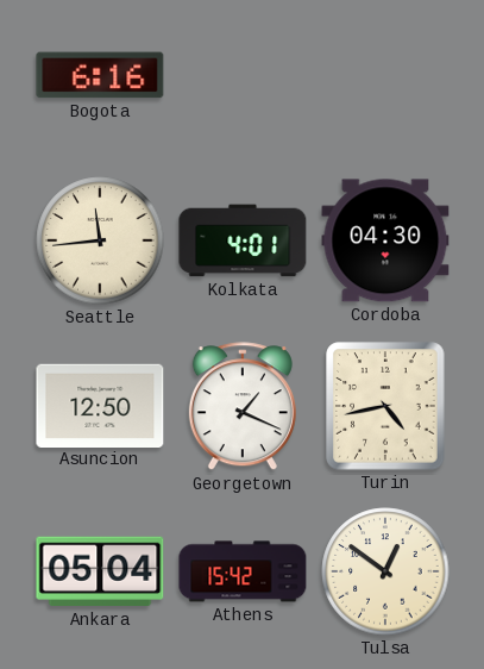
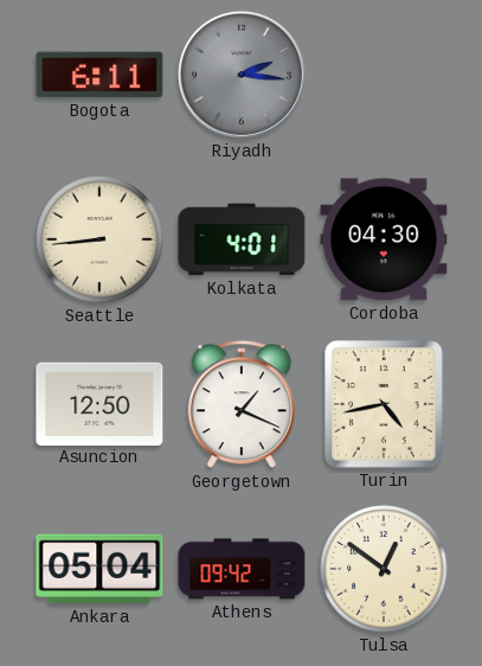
Bogota: 6:16 -> 6:11 (99, 75)
Riyadh: none -> 2:16 (242, 75)
Seattle: 11:44 -> 8:44 (99, 239)
Athens: 15:42 -> 09:42 (242, 569)
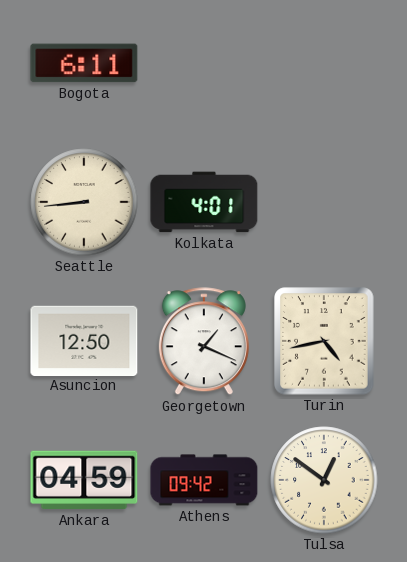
Riyadh: 2:16 -> none (242, 75)
Cordoba: 04:30 -> none (384, 239)
Ankara: 05:04 -> 04:59 (84, 480)
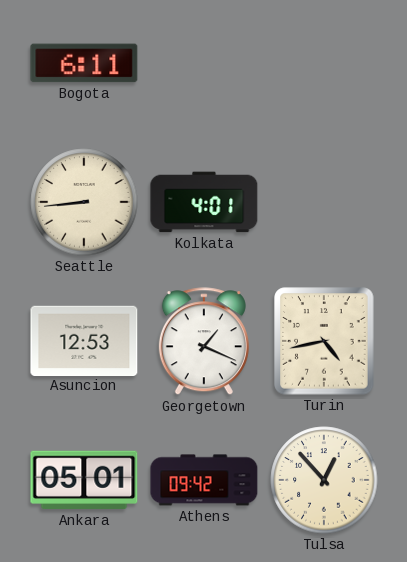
Asuncion: 12:50 -> 12:53 (84, 340)
Ankara: 04:59 -> 05:01 (84, 480)
Tulsa: 12:51 -> 12:53 (324, 480)
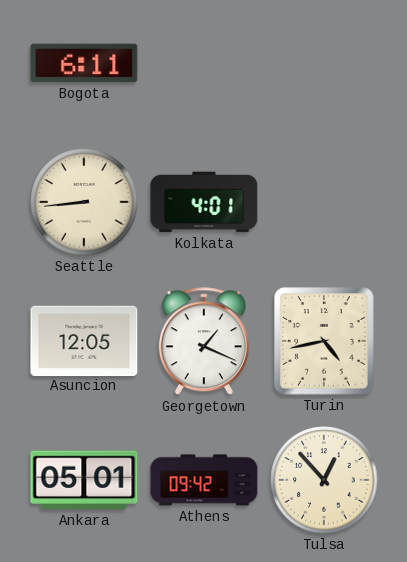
Asuncion: 12:53 -> 12:05 (84, 340)
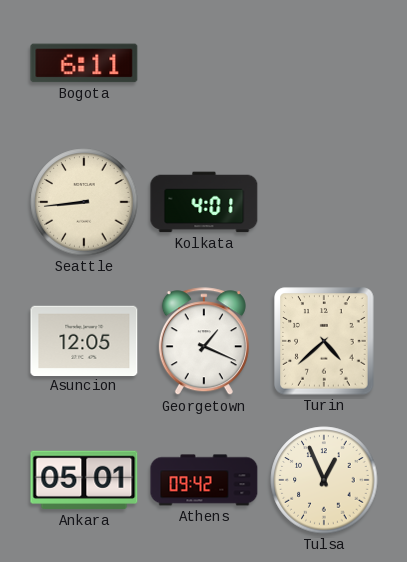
Turin: 4:43 -> 4:38 (324, 341)
Tulsa: 12:53 -> 12:56 (324, 480)
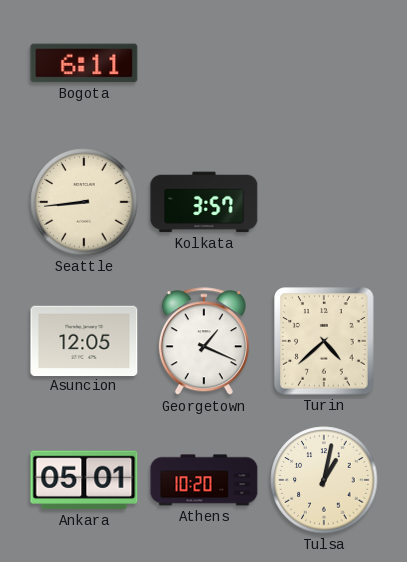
Kolkata: 4:01 -> 3:57 (204, 202)
Athens: 09:42 -> 10:20 (204, 480)
Tulsa: 12:56 -> 1:02 (324, 480)
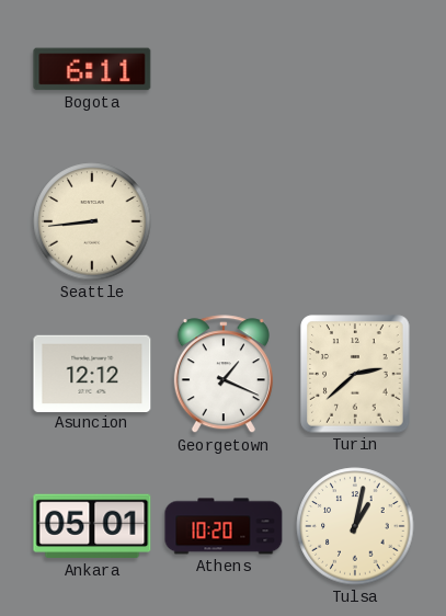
Kolkata: 3:57 -> none (204, 202)
Asuncion: 12:05 -> 12:12 (92, 373)
Turin: 4:38 -> 2:38 (355, 374)
